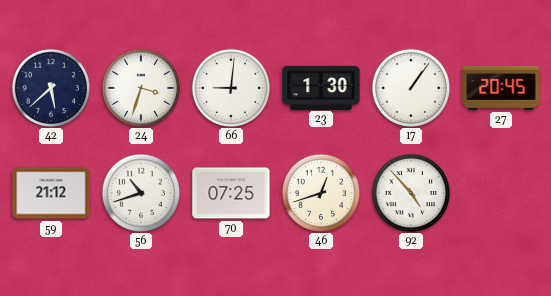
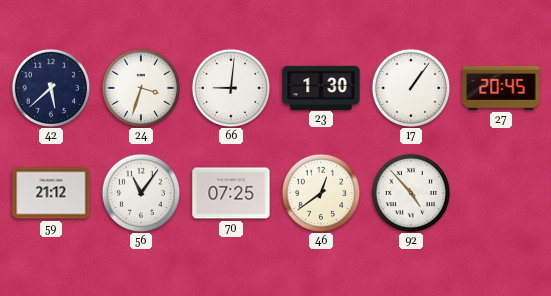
56: 10:42 -> 11:06 (140, 192)
46: 12:42 -> 12:39 (320, 192)
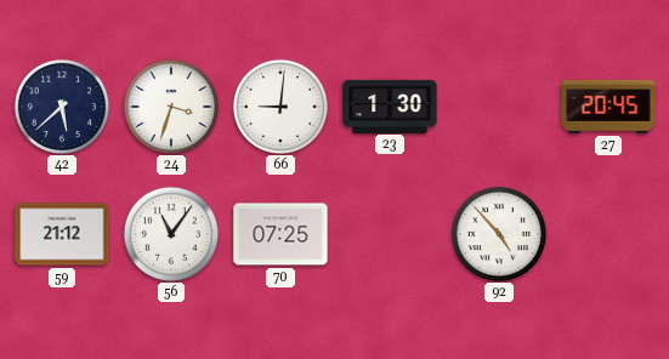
17: 1:06 -> none (410, 87)
46: 12:39 -> none (320, 192)
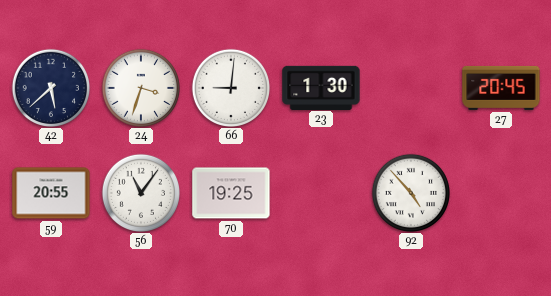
59: 21:12 -> 20:55 (51, 193)
70: 07:25 -> 19:25 (231, 193)
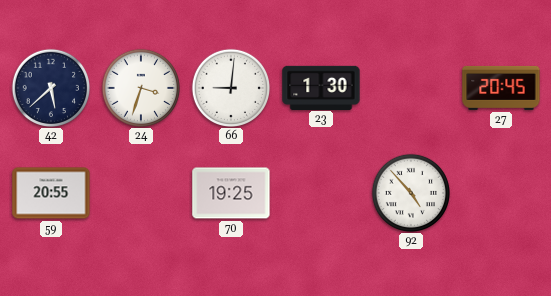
56: 11:06 -> none (140, 192)
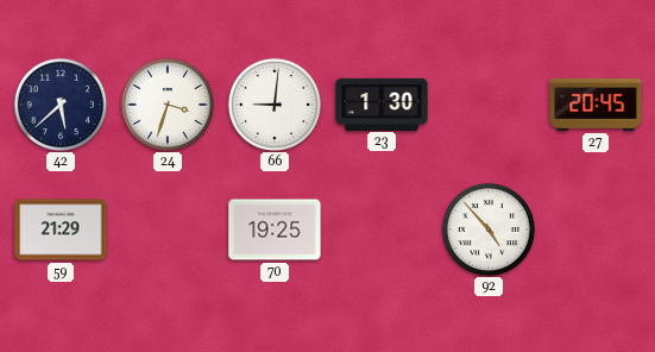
59: 20:55 -> 21:29 (61, 230)
